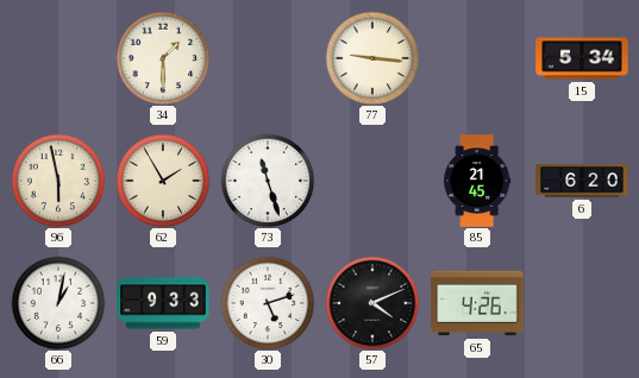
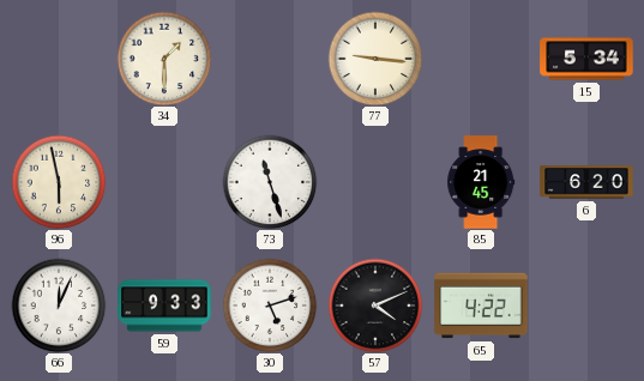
62: 1:55 -> none (163, 181)
66: 1:02 -> 12:04 (59, 306)
65: 4:26 -> 4:22 (481, 306)
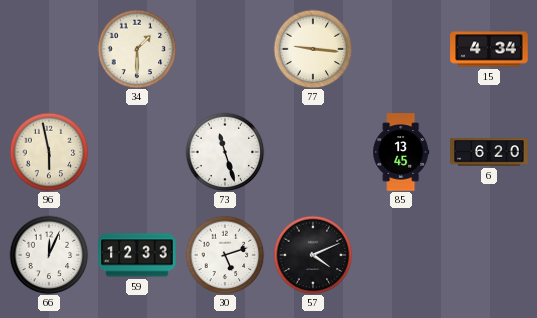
15: 5:34 -> 4:34 (489, 49)
85: 21:45 -> 13:45 (401, 152)
59: 9:33 -> 12:33 (137, 255)
65: 4:22 -> none (481, 306)
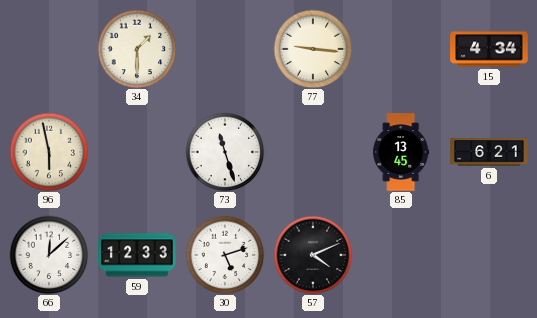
6: 6:20 -> 6:21 (489, 152)
66: 12:04 -> 12:08 (49, 255)
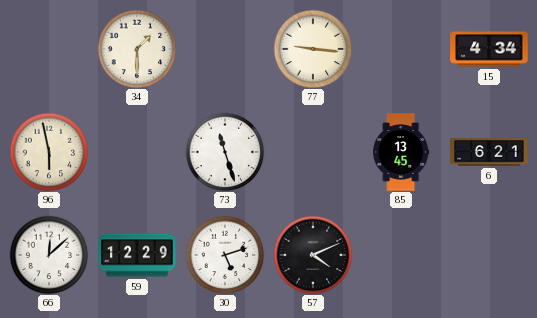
59: 12:33 -> 12:29 (137, 255)
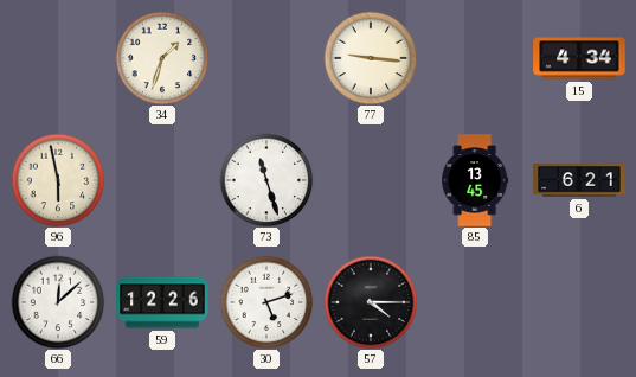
34: 1:30 -> 1:33 (162, 58)
59: 12:29 -> 12:26 (162, 302)
57: 4:11 -> 4:15 (371, 302)
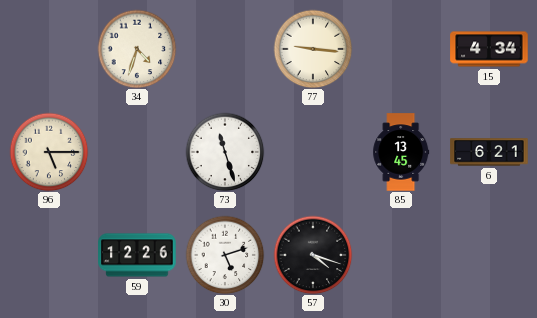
34: 1:33 -> 4:33 (137, 49)
96: 5:58 -> 5:15 (49, 152)
66: 12:08 -> none (58, 302)
57: 4:15 -> 4:18 (313, 255)
